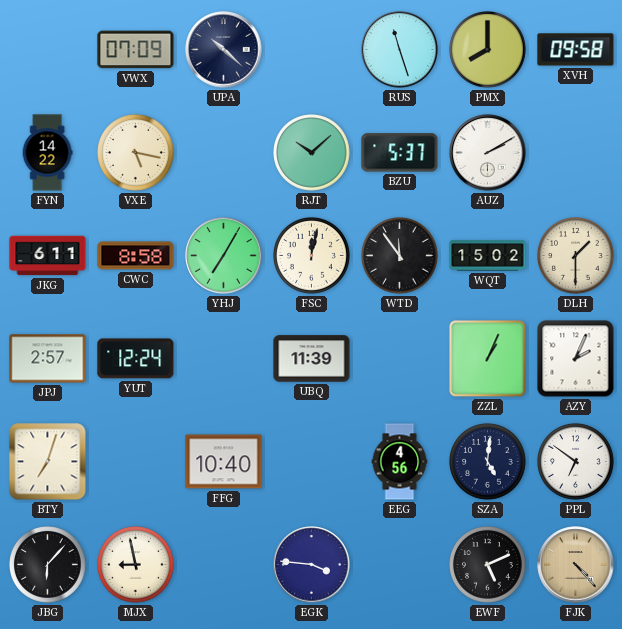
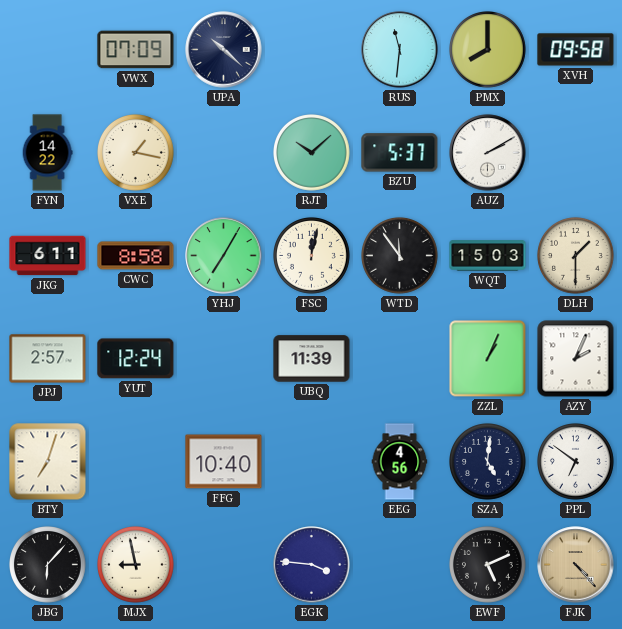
RUS: 11:27 -> 11:31 (400, 50)
VXE: 5:17 -> 1:17 (136, 153)
WQT: 15:02 -> 15:03 (488, 256)
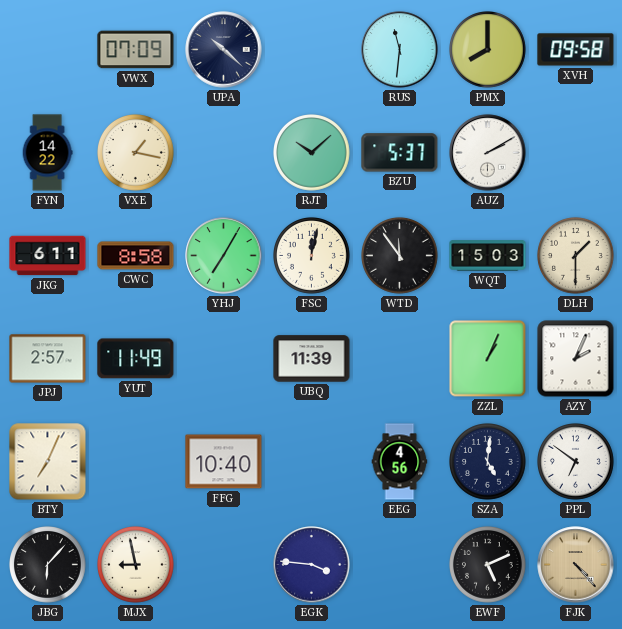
YUT: 12:24 -> 11:49 (136, 359)
BTY: 7:03 -> 7:04 (48, 462)
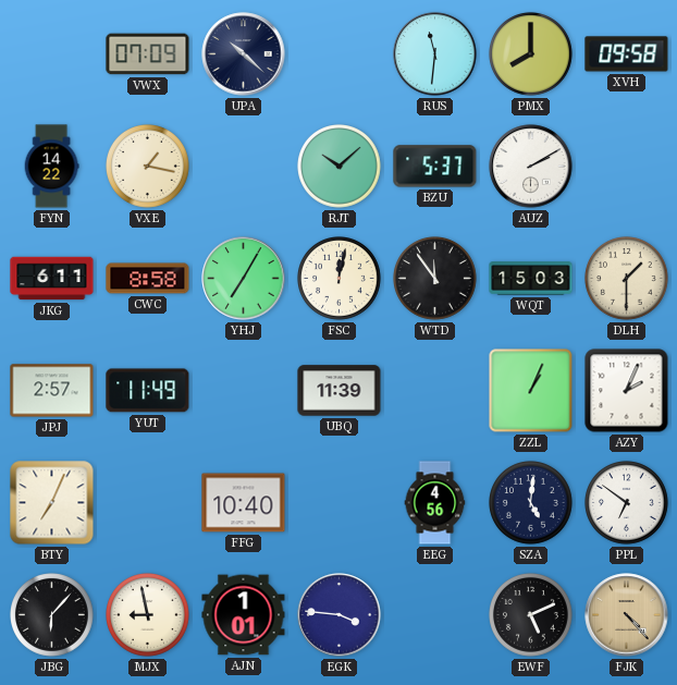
AJN: none -> 1:01 (244, 615)
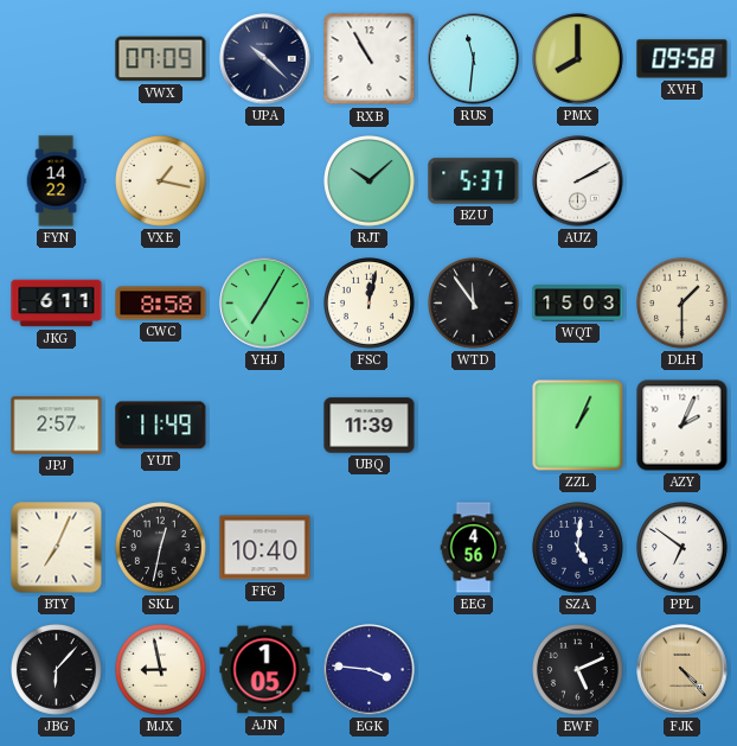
RXB: none -> 10:55 (370, 59)
SKL: none -> 12:32 (161, 548)
AJN: 1:01 -> 1:05 (265, 670)
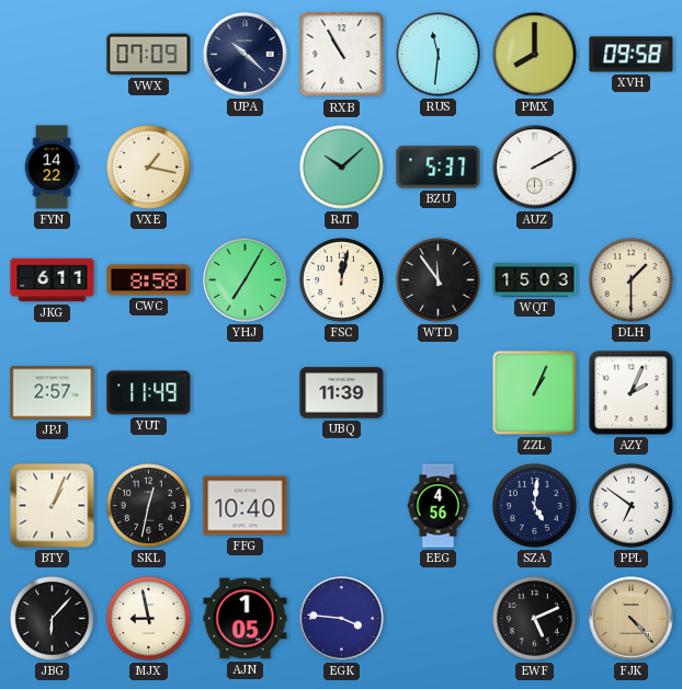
BTY: 7:04 -> 1:04 (53, 506)
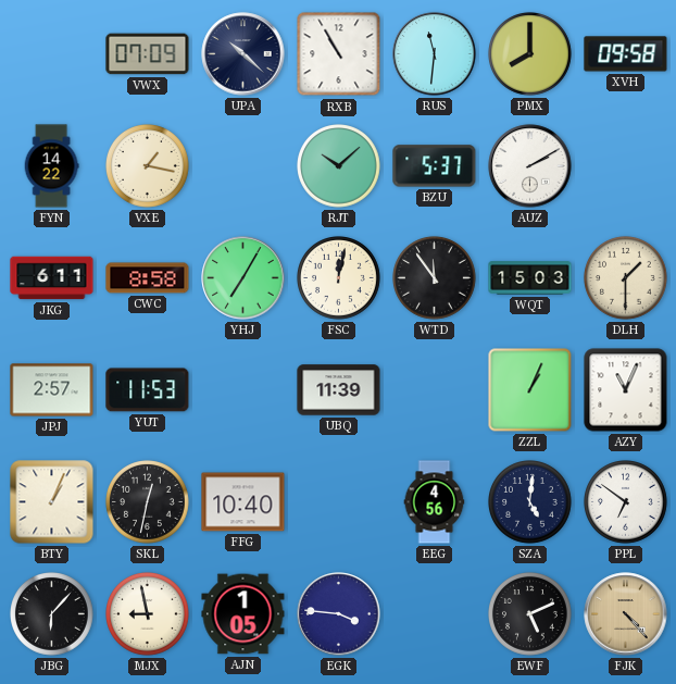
YUT: 11:49 -> 11:53 (148, 390)
AZY: 2:04 -> 11:04 (626, 390)
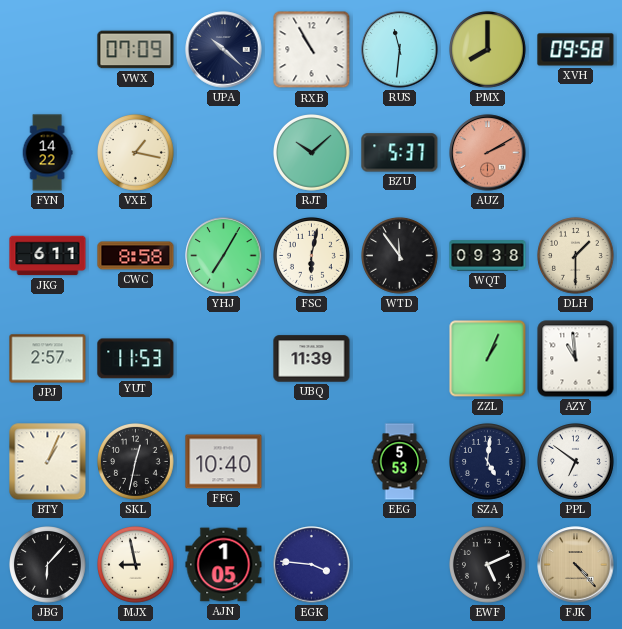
AUZ dial: white -> salmon (488, 153)
FSC: 12:02 -> 6:02 (312, 256)
WQT: 15:03 -> 09:38 (488, 256)
AZY: 11:04 -> 10:59 (576, 359)
EEG: 4:56 -> 5:53 (400, 462)
